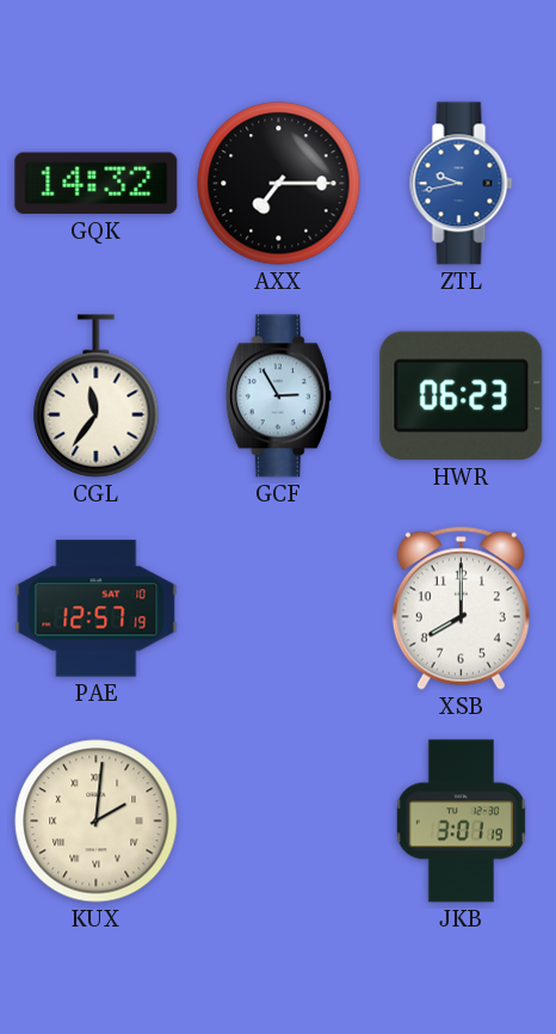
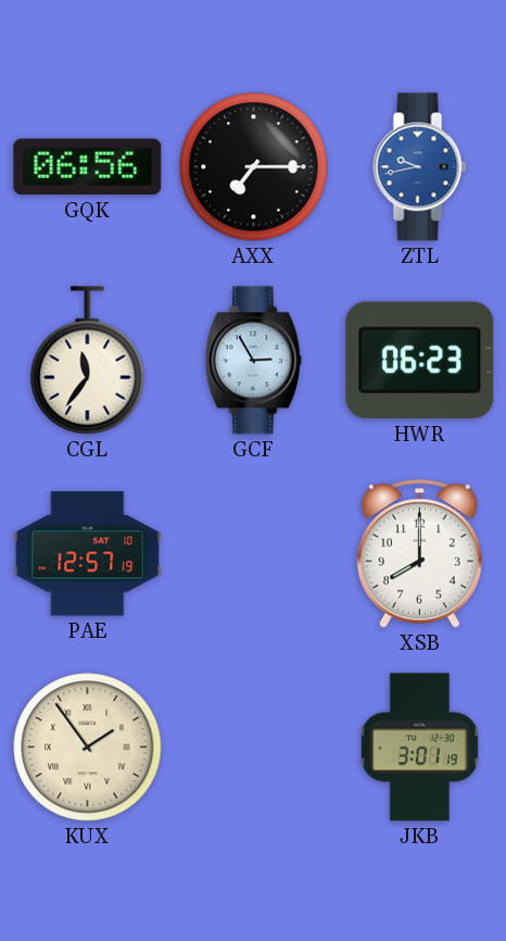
GQK: 14:32 -> 06:56 (88, 167)
KUX: 2:01 -> 1:54 (88, 748)
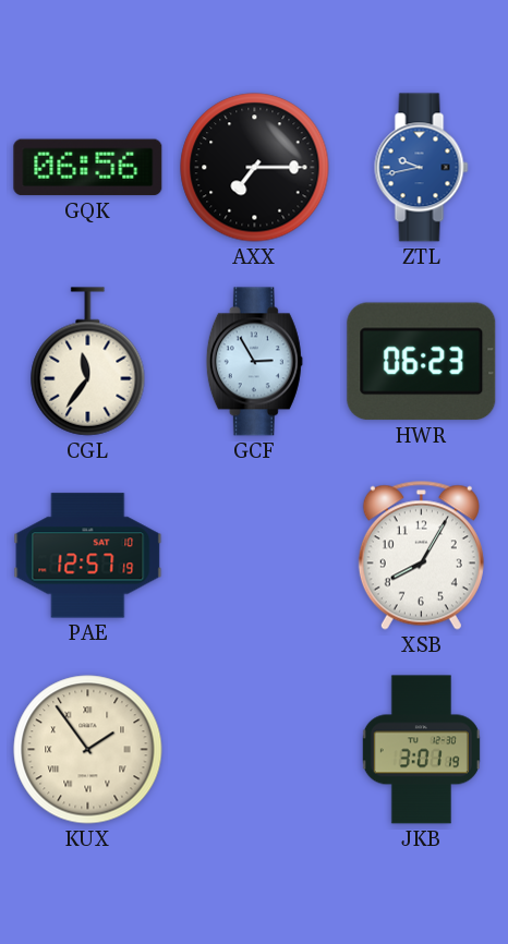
XSB: 8:00 -> 8:05 (421, 555)
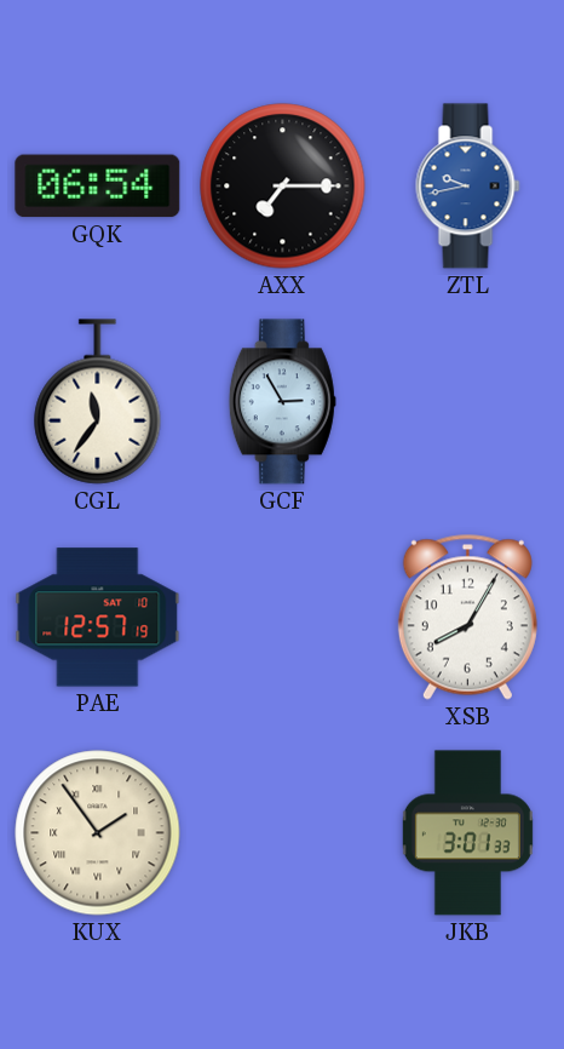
GQK: 06:56 -> 06:54 (98, 187)
HWR: 06:23 -> none (422, 362)
JKB: 3:01:19 -> 3:01:33 (467, 833)
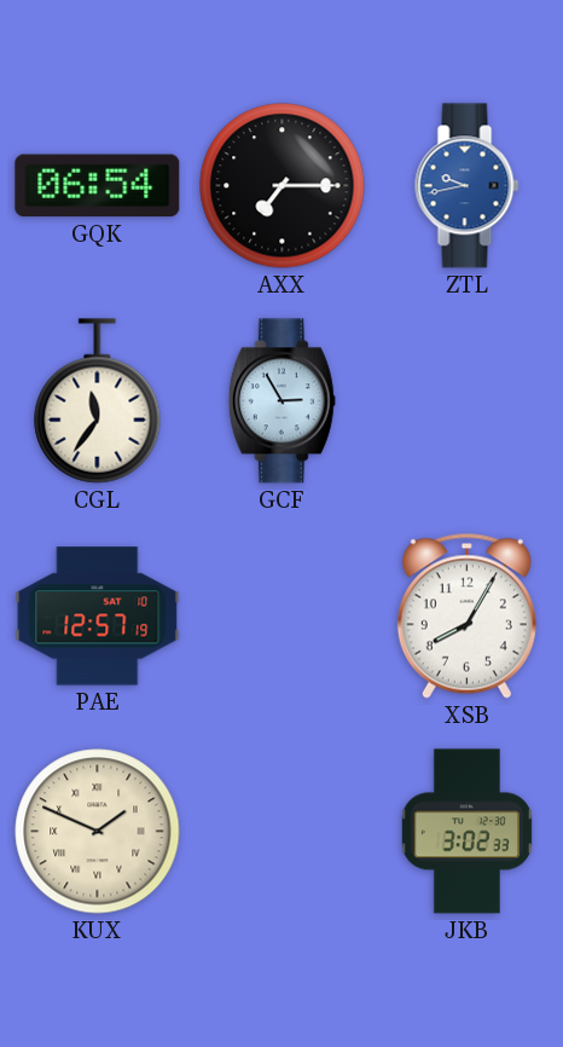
KUX: 1:54 -> 1:49 (98, 832)
JKB: 3:01 -> 3:02 (466, 832)
